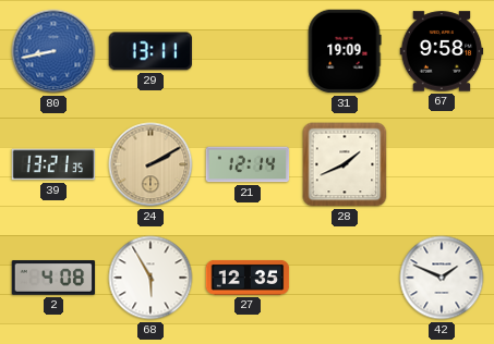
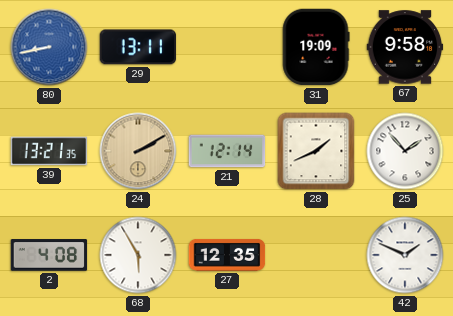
25: none -> 1:53 (405, 151)
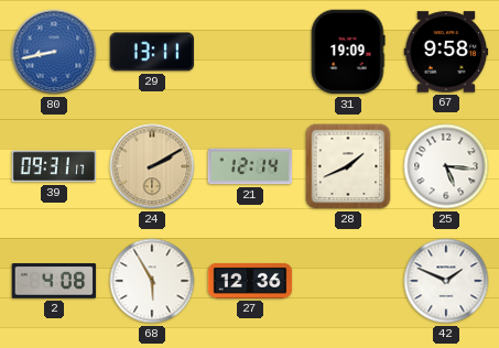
39: 13:21 -> 09:31 (54, 166)
25: 1:53 -> 5:16 (446, 166)
27: 12:35 -> 12:36 (250, 281)
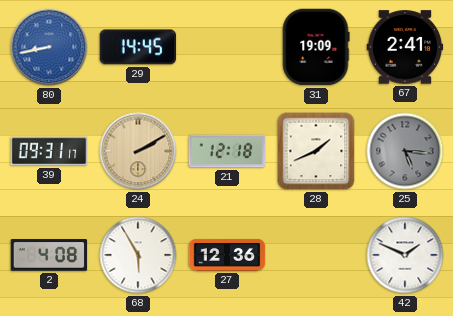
29: 13:11 -> 14:45 (138, 47)
67: 9:58 -> 2:41 (405, 47)
21: 12:14 -> 12:18 (227, 151)
25 dial: white -> grey (405, 151)
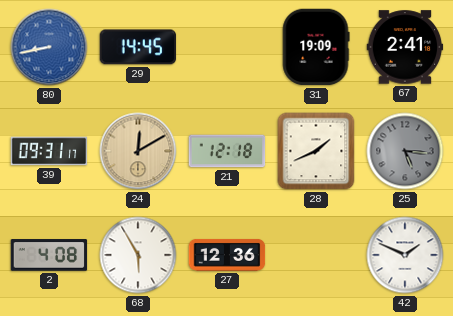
24: 2:10 -> 12:10 (138, 151)
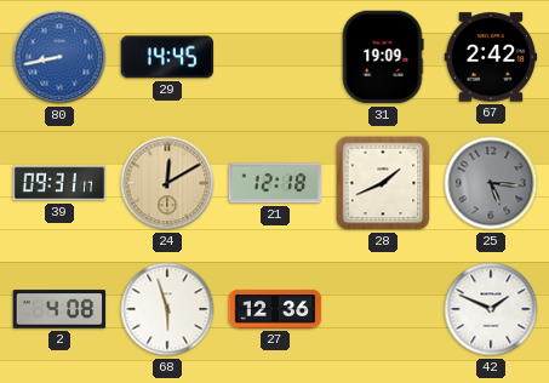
67: 2:41 -> 2:42 (491, 57)
68: 5:55 -> 5:57 (167, 309)
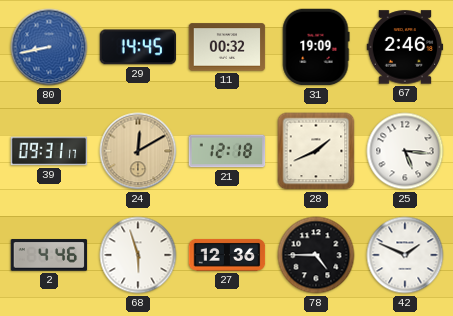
11: none -> 00:32 (227, 47)
67: 2:42 -> 2:46 (405, 47)
25 dial: grey -> white (405, 151)
2: 4:08 -> 4:46 (49, 255)
78: none -> 4:45 (316, 255)
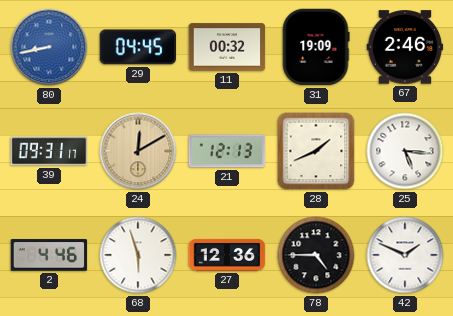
29: 14:45 -> 04:45 (138, 47)
21: 12:18 -> 12:13 (227, 151)
